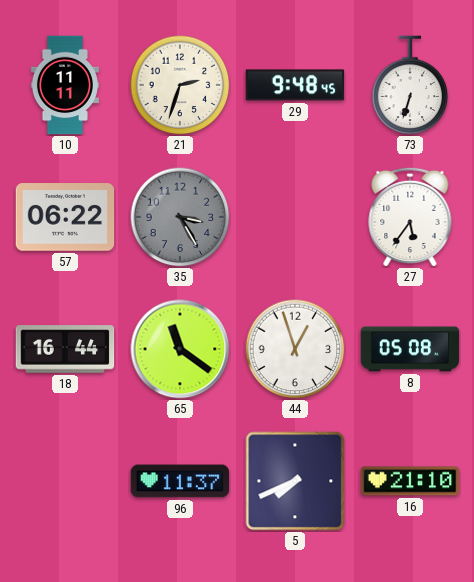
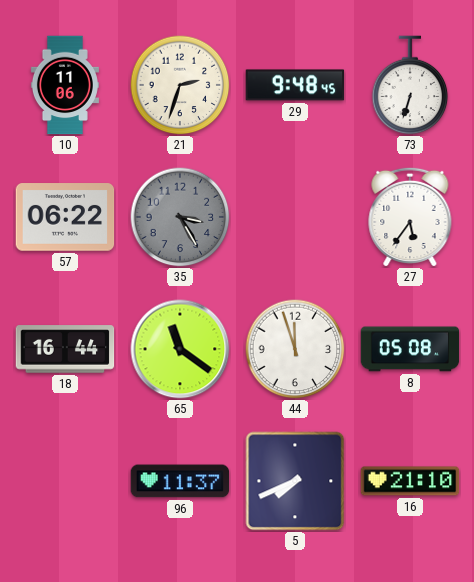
10: 11:11 -> 11:06 (65, 85)
44: 12:57 -> 11:57 (295, 349)
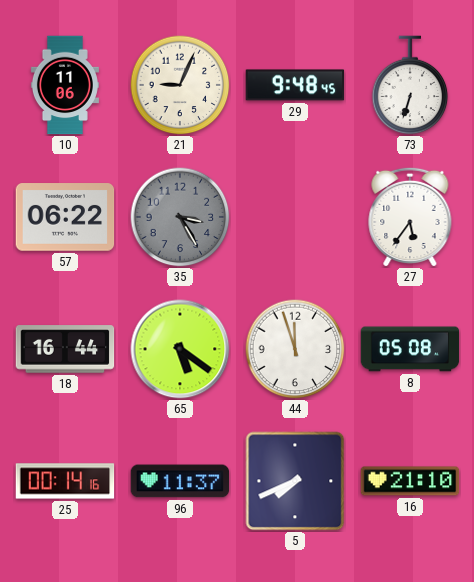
21: 2:33 -> 9:04 (180, 85)
65: 11:21 -> 5:21 (180, 349)
25: none -> 00:14 (65, 481)
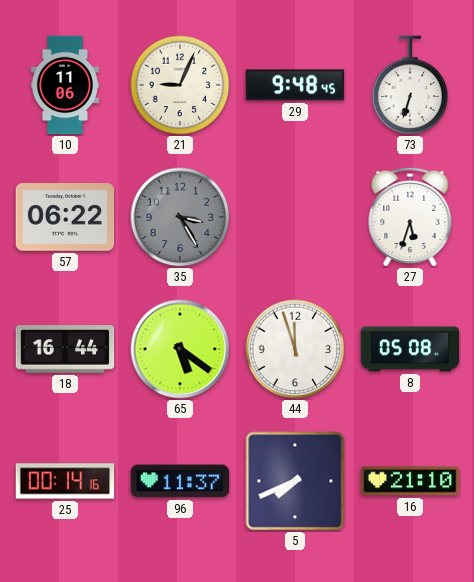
27: 5:36 -> 5:33 (410, 217)
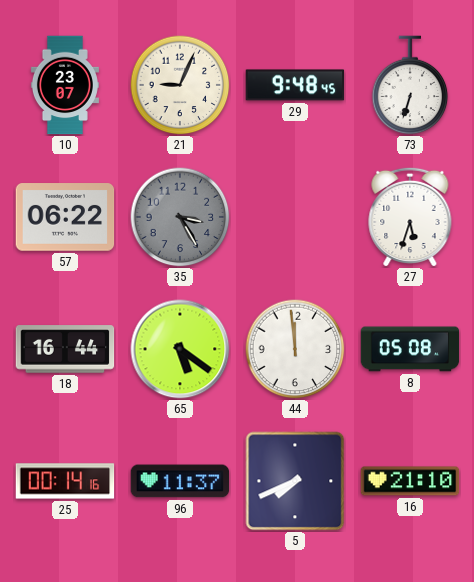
10: 11:06 -> 23:07 (65, 85)
44: 11:57 -> 11:59 (295, 349)
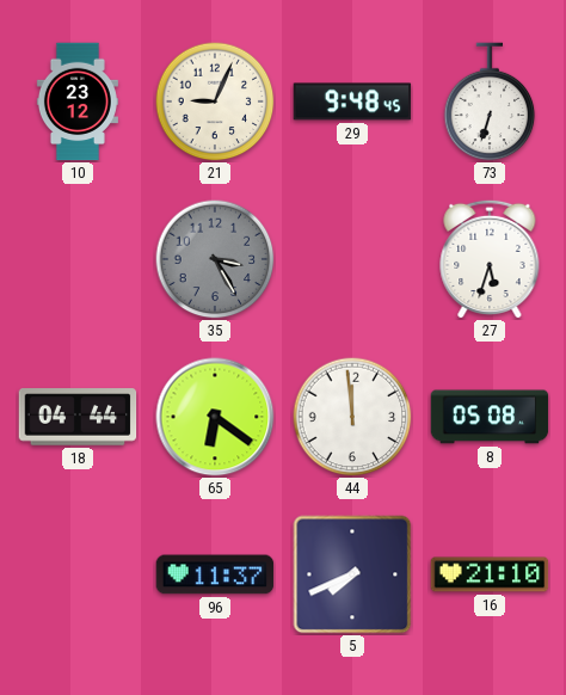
10: 23:07 -> 23:12 (78, 102)
57: 06:22 -> none (65, 217)
18: 16:44 -> 04:44 (78, 417)
65: 5:21 -> 6:21 (215, 417)
25: 00:14 -> none (65, 481)
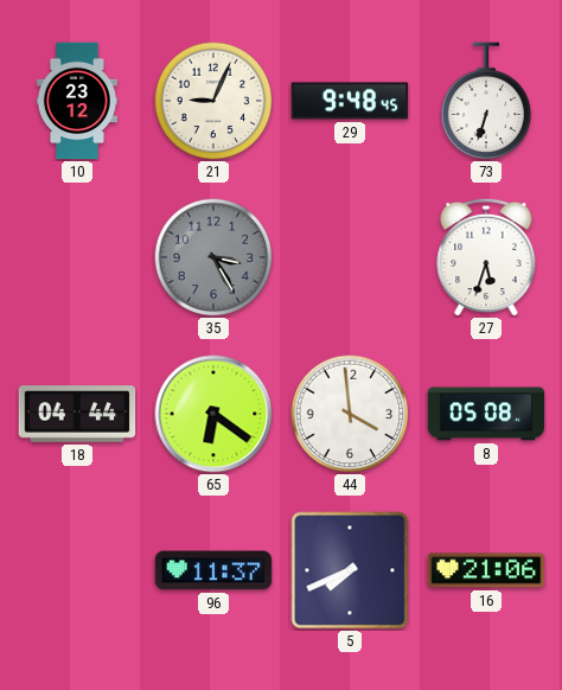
44: 11:59 -> 3:59 (350, 414)
16: 21:10 -> 21:06 (486, 570)
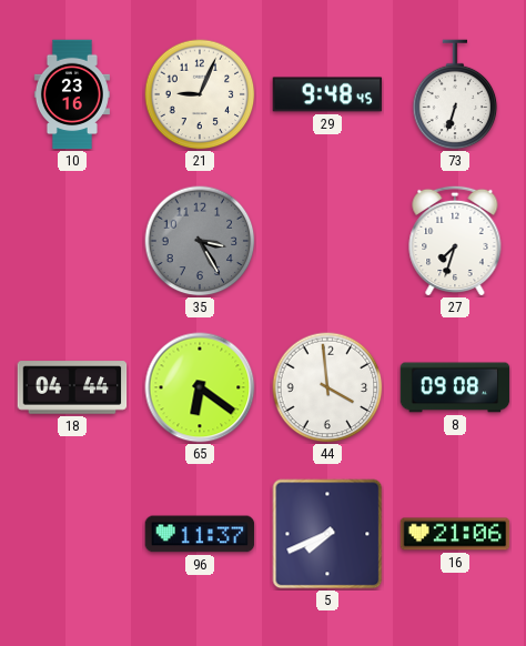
10: 23:12 -> 23:16 (72, 94)
27: 5:33 -> 7:33 (455, 241)
8: 05:08 -> 09:08 (455, 387)
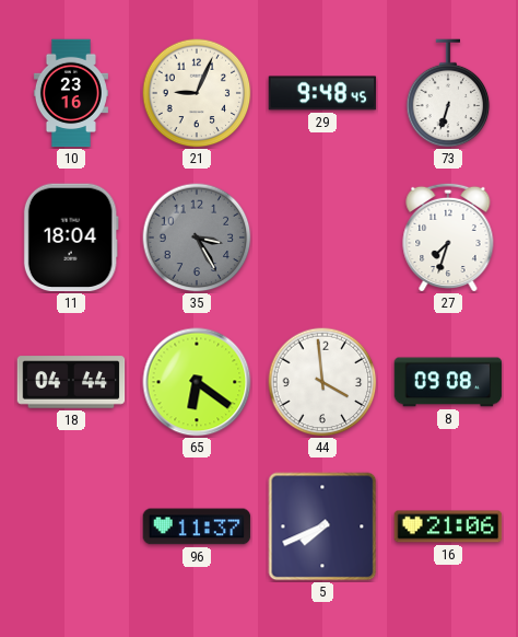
11: none -> 18:04 (71, 238)
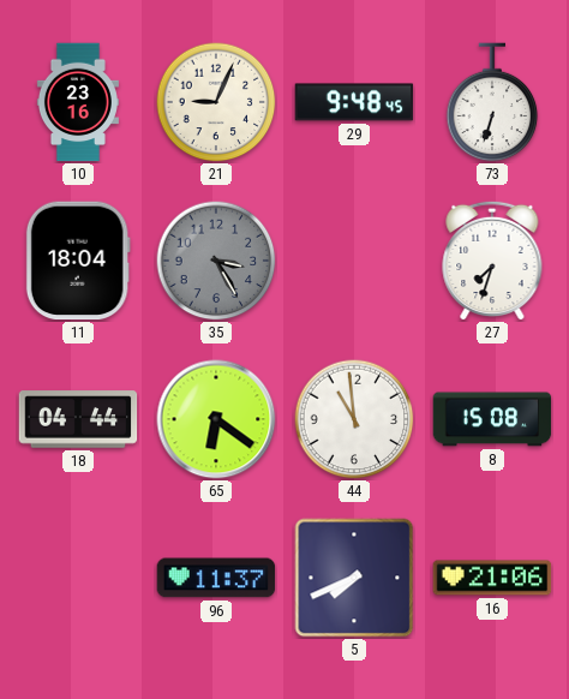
44: 3:59 -> 10:59 (354, 419)
8: 09:08 -> 15:08 (492, 419)
